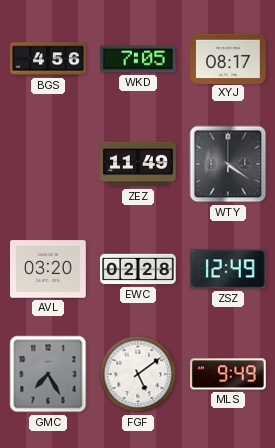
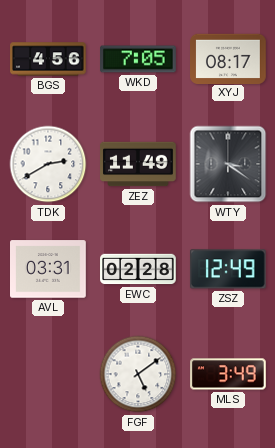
TDK: none -> 2:40 (48, 164)
WTY: 4:21 -> 3:21 (228, 164)
AVL: 03:20 -> 03:31 (48, 269)
GMC: 7:25 -> none (48, 374)
MLS: 9:49 -> 3:49 (228, 374)
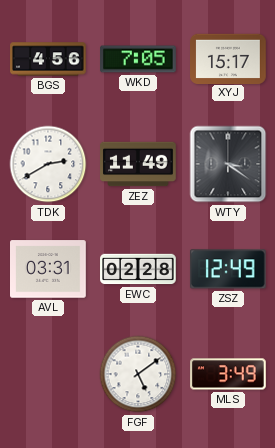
XYJ: 08:17 -> 15:17 (228, 58)
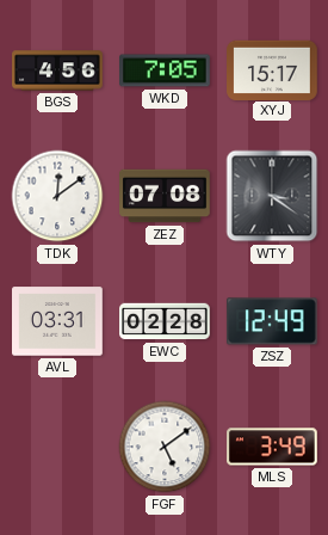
TDK: 2:40 -> 12:09 (57, 196)
ZEZ: 11:49 -> 07:08 (165, 196)
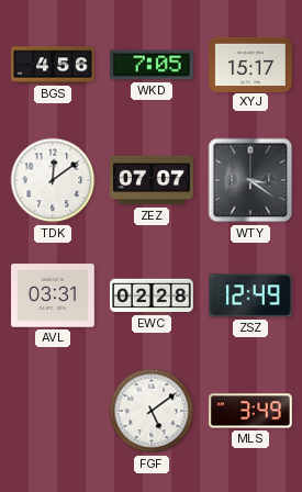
ZEZ: 07:08 -> 07:07 (152, 180)
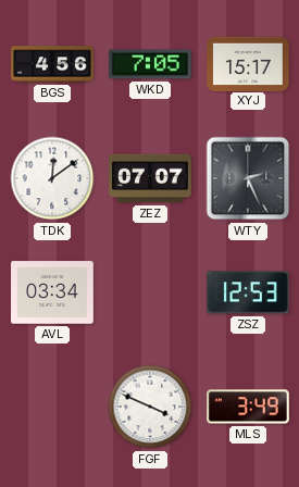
WTY: 3:21 -> 2:26 (248, 178)
AVL: 03:31 -> 03:34 (52, 292)
EWC: 02:28 -> none (152, 295)
ZSZ: 12:49 -> 12:53 (248, 292)
FGF: 5:09 -> 3:49 (150, 407)
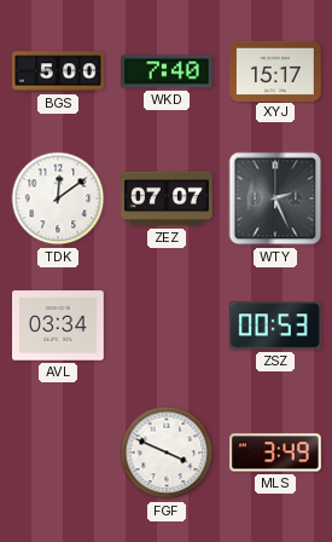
BGS: 4:56 -> 5:00 (58, 71)
WKD: 7:05 -> 7:40 (167, 71)
ZSZ: 12:53 -> 00:53 (275, 325)
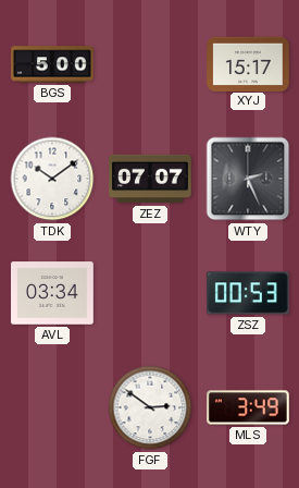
WKD: 7:40 -> none (167, 71)
TDK: 12:09 -> 10:09 (52, 179)
FGF: 3:49 -> 2:51 (150, 407)
